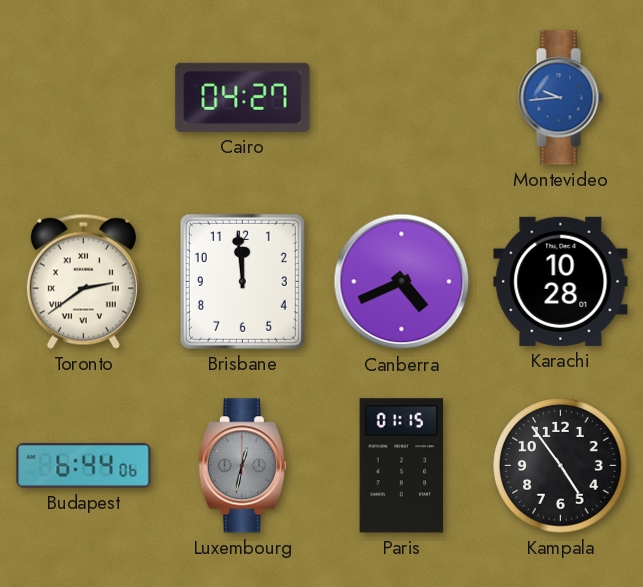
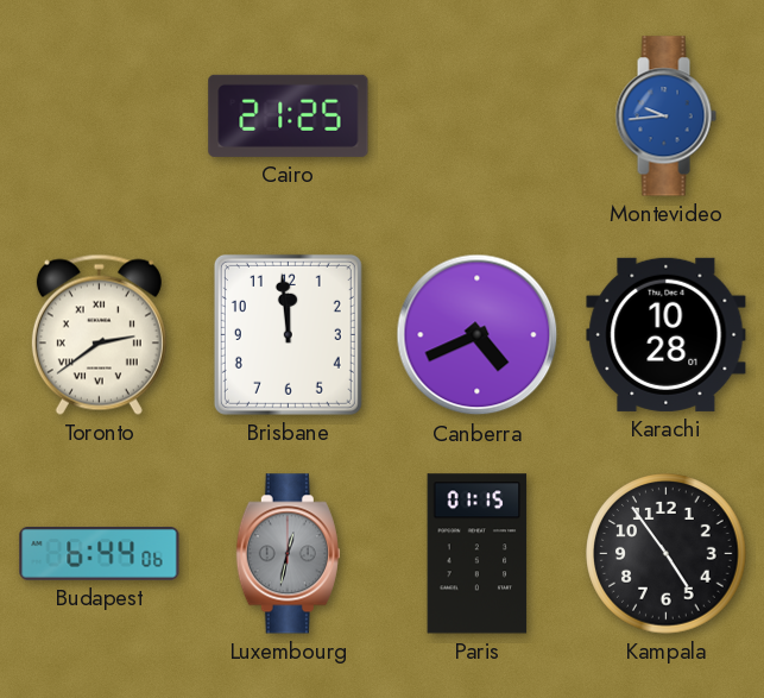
Cairo: 04:27 -> 21:25 (289, 115)
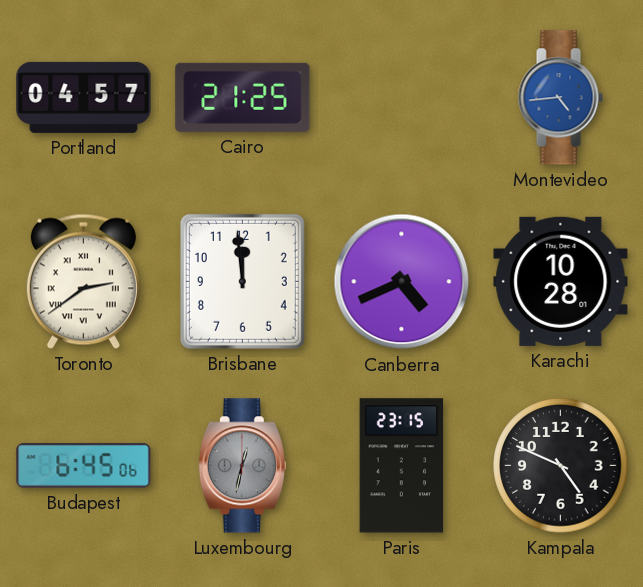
Portland: none -> 04:57 (84, 97)
Montevideo: 9:44 -> 4:44 (560, 98)
Budapest: 6:44 -> 6:45 (84, 466)
Paris: 01:15 -> 23:15 (402, 466)
Kampala: 4:54 -> 4:49 (561, 466)
